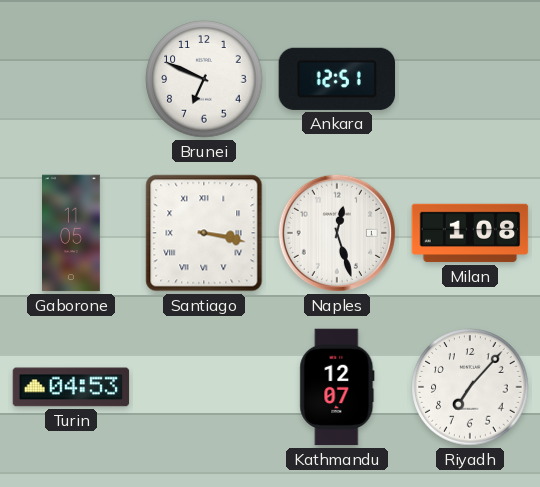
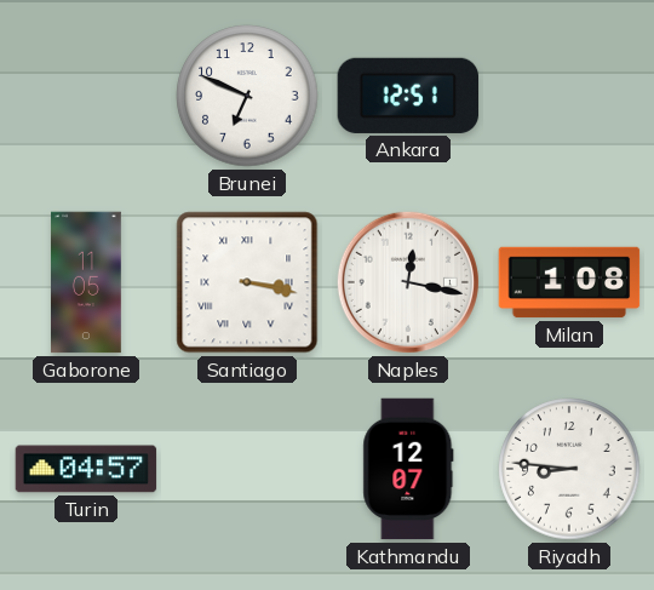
Naples: 12:27 -> 12:17 (408, 282)
Turin: 04:53 -> 04:57 (86, 469)
Riyadh: 7:07 -> 8:46 (569, 469)
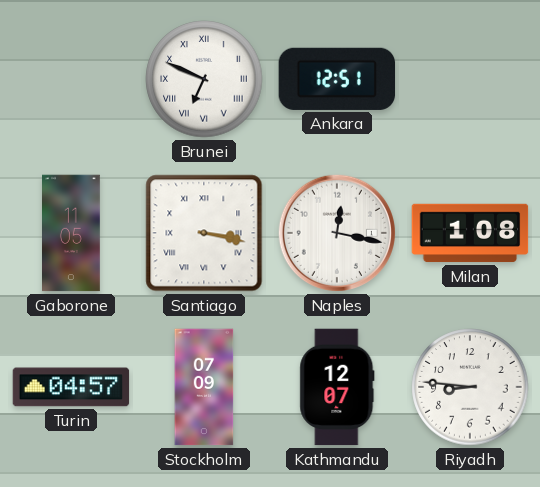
Brunei numerals: Arabic -> Roman (204, 79)
Stockholm: none -> 07:09 (204, 387)
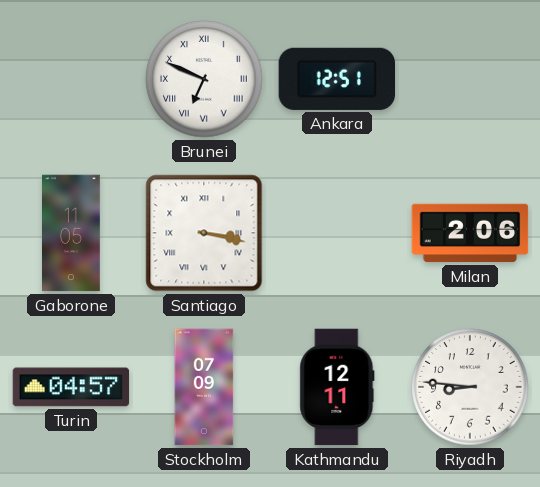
Naples: 12:17 -> none (337, 233)
Milan: 1:08 -> 2:06 (470, 233)
Kathmandu: 12:07 -> 12:11 (337, 387)
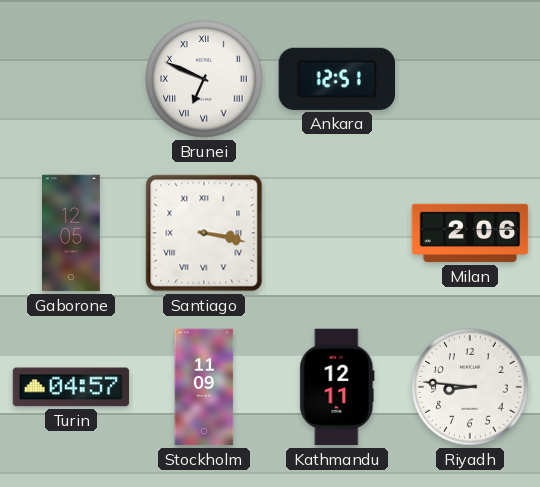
Gaborone: 11:05 -> 12:05 (72, 233)
Stockholm: 07:09 -> 11:09 (204, 387)
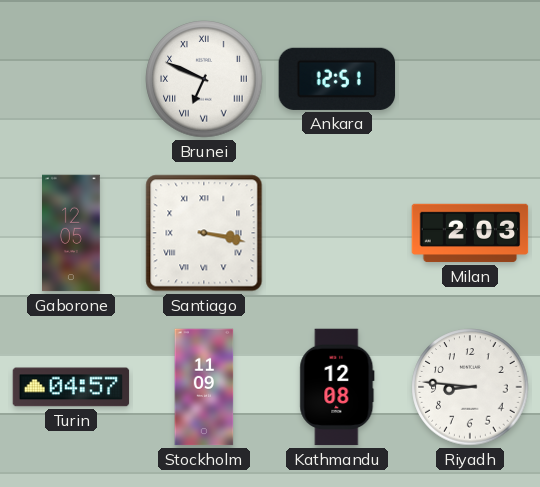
Milan: 2:06 -> 2:03 (470, 233)
Kathmandu: 12:11 -> 12:08 (337, 387)
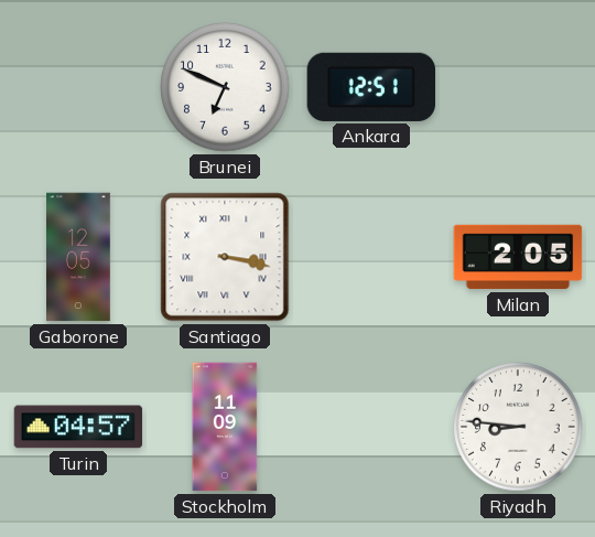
Brunei numerals: Roman -> Arabic (225, 87)
Milan: 2:03 -> 2:05 (518, 257)
Kathmandu: 12:08 -> none (337, 387)
